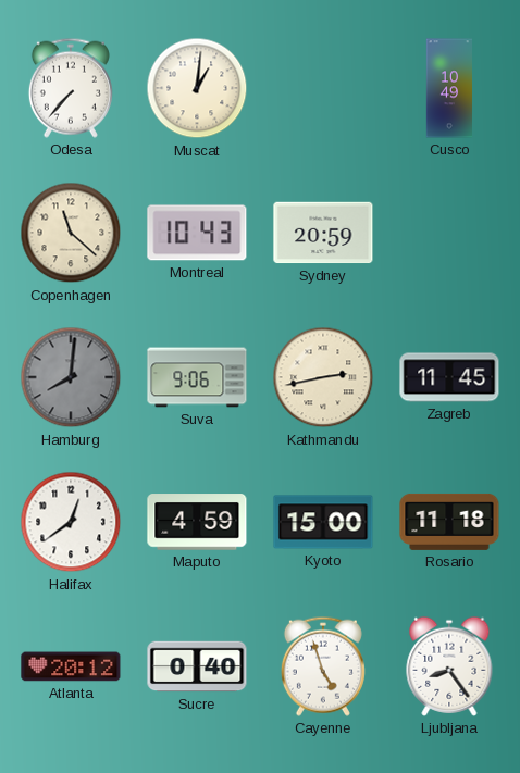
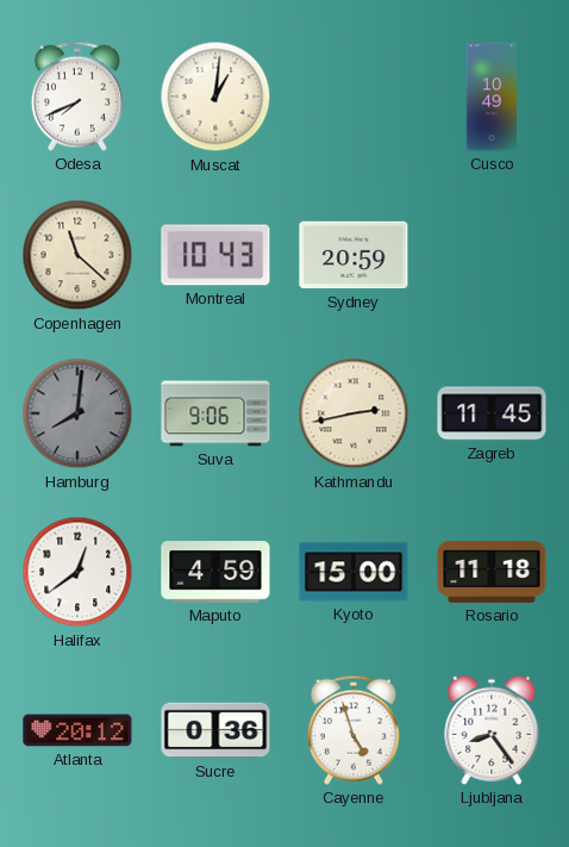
Odesa: 7:37 -> 7:41 (77, 96)
Sucre: 0:40 -> 0:36 (215, 730)
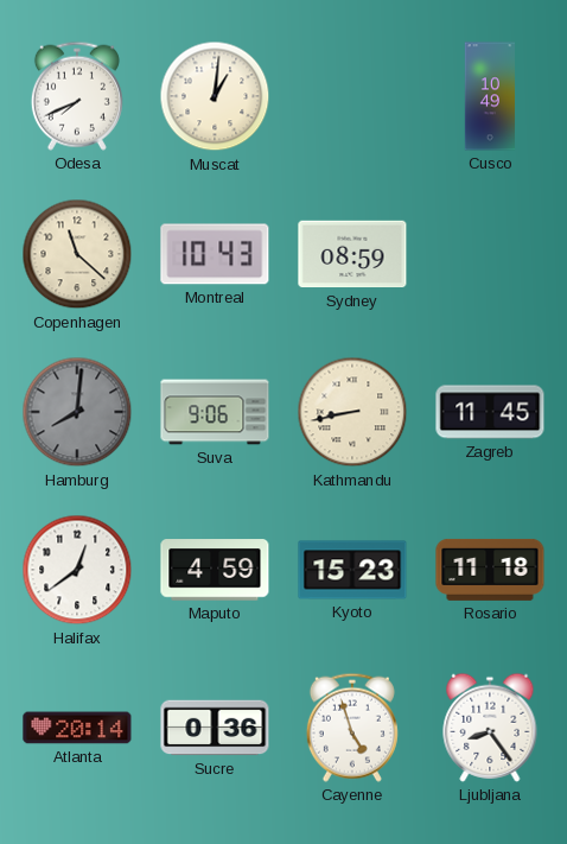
Sydney: 20:59 -> 08:59 (352, 254)
Kathmandu: 2:43 -> 8:43 (352, 412)
Kyoto: 15:00 -> 15:23 (352, 570)
Atlanta: 20:12 -> 20:14 (77, 728)
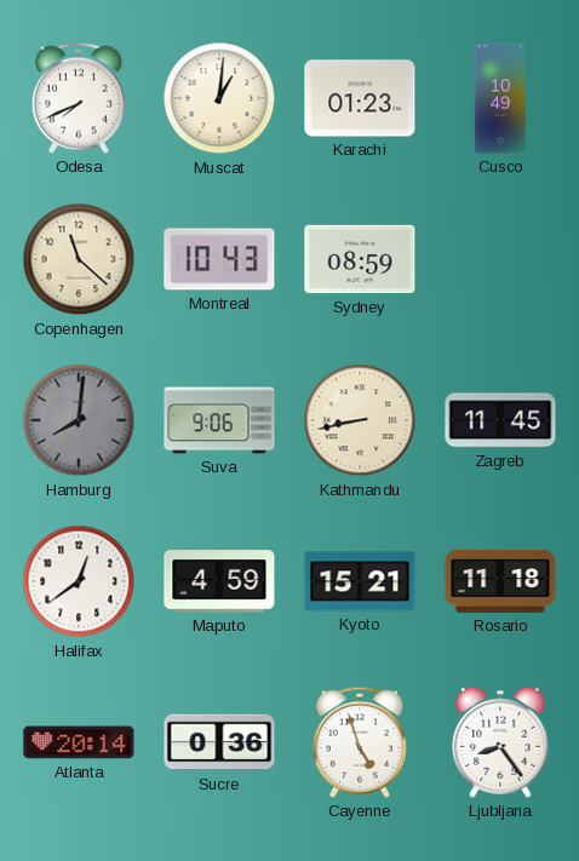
Karachi: none -> 01:23 (360, 98)
Kyoto: 15:23 -> 15:21 (360, 581)
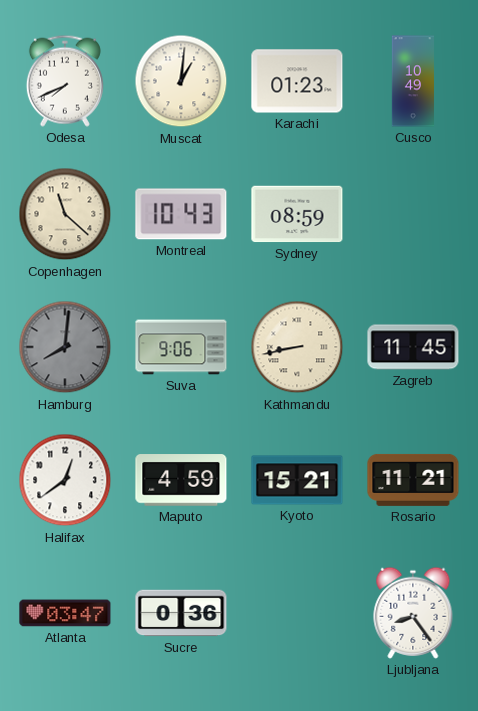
Rosario: 11:18 -> 11:21 (413, 480)
Atlanta: 20:14 -> 03:47 (65, 613)
Cayenne: 4:57 -> none (360, 742)
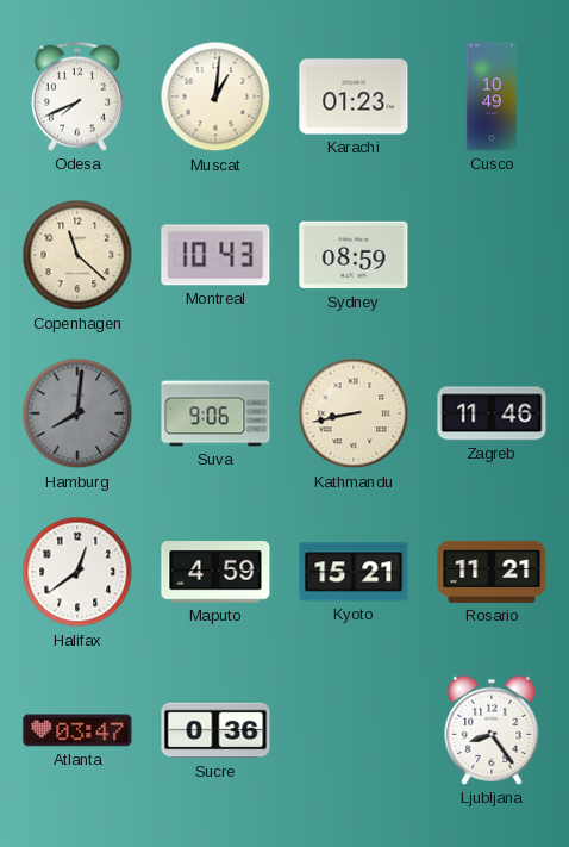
Zagreb: 11:45 -> 11:46 (492, 413)
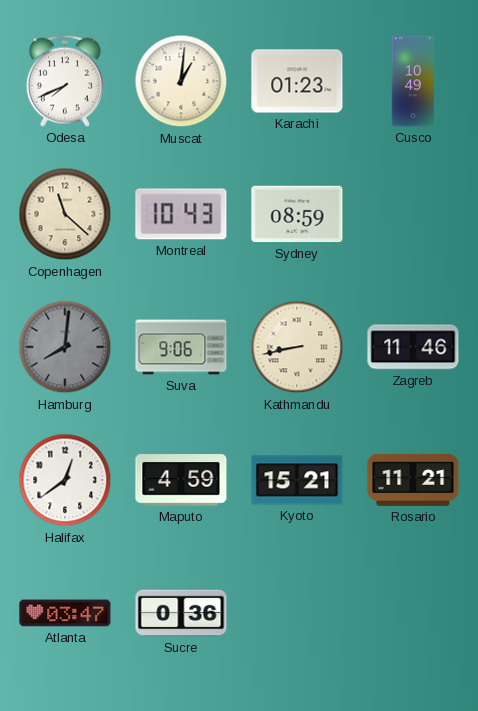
Ljubljana: 8:24 -> none (492, 730)
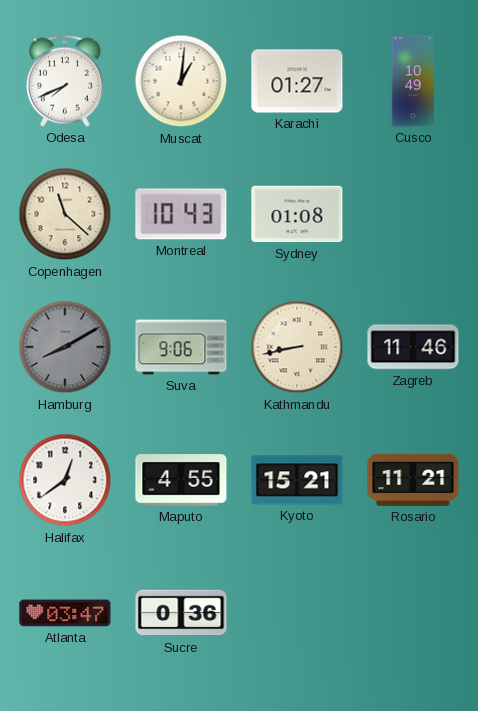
Karachi: 01:23 -> 01:27 (297, 81)
Sydney: 08:59 -> 01:08 (297, 214)
Hamburg: 8:01 -> 8:10 (65, 347)
Maputo: 4:59 -> 4:55 (181, 480)
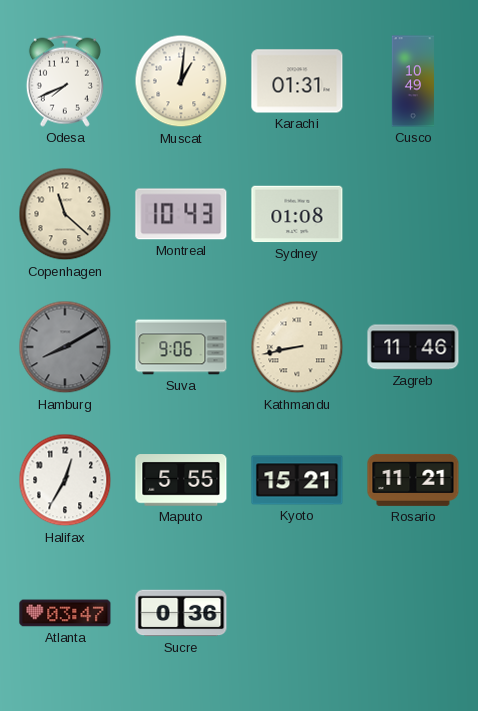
Karachi: 01:27 -> 01:31 (297, 81)
Halifax: 12:39 -> 12:35 (65, 480)
Maputo: 4:55 -> 5:55 (181, 480)
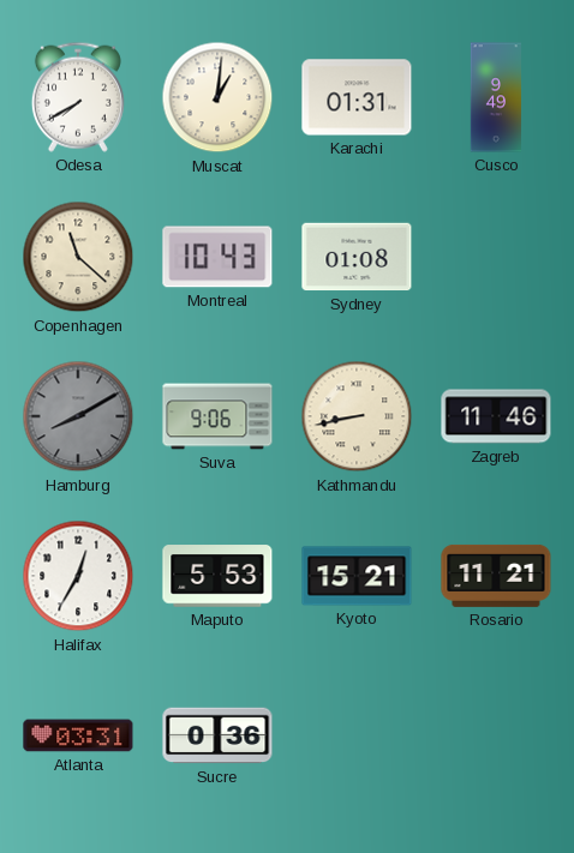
Odesa: 7:41 -> 7:40 (78, 97)
Cusco: 10:49 -> 9:49 (496, 97)
Maputo: 5:55 -> 5:53 (217, 576)
Atlanta: 03:47 -> 03:31 (78, 735)
